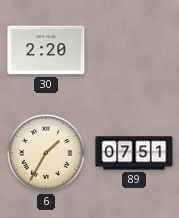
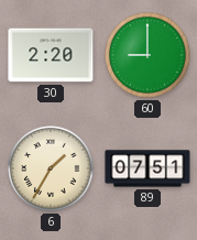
60: none -> 9:00 (147, 55)
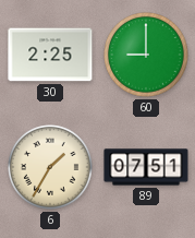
30: 2:20 -> 2:25 (50, 55)
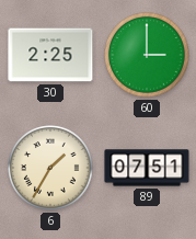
60: 9:00 -> 3:00 (147, 55)
